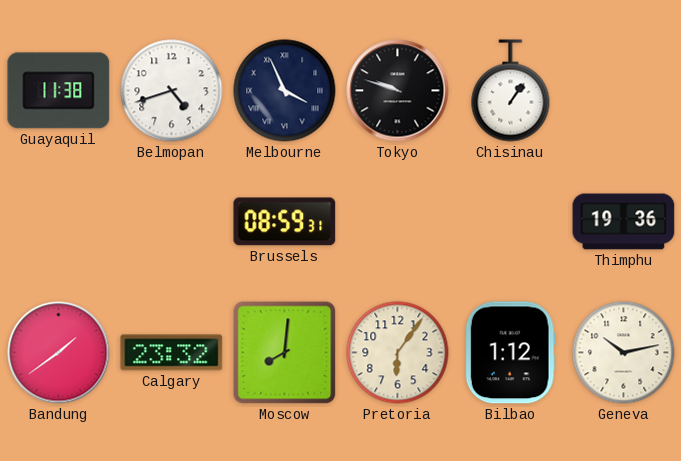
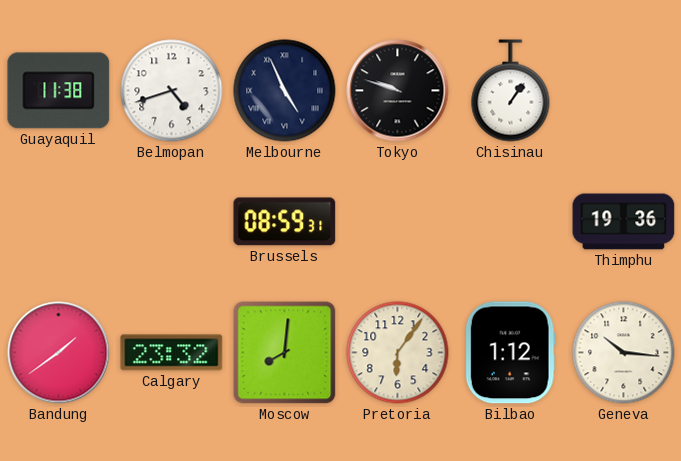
Melbourne: 3:56 -> 4:56 (285, 91)
Geneva: 10:13 -> 10:16 (624, 353)
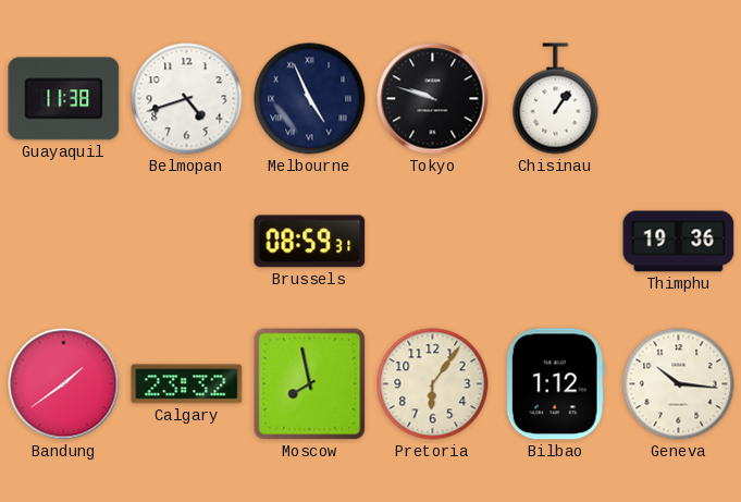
Moscow: 8:01 -> 7:58 (310, 384)
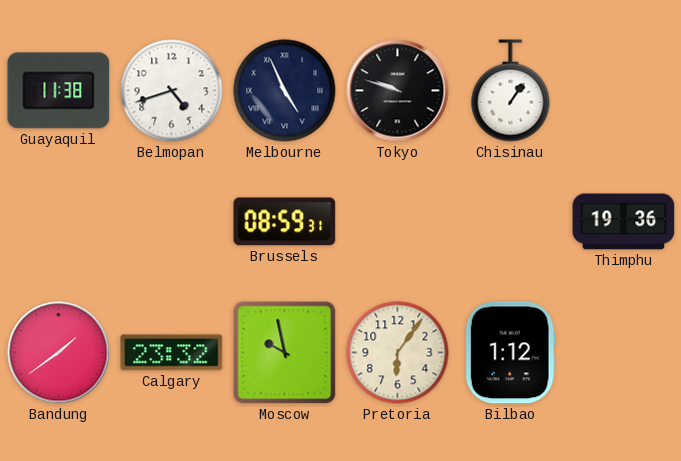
Moscow: 7:58 -> 9:58 (285, 353)
Geneva: 10:16 -> none (679, 384)
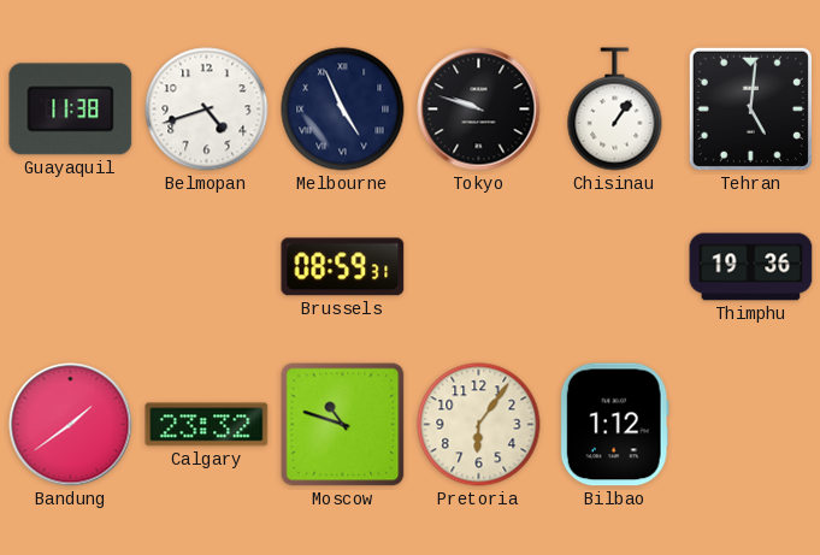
Tehran: none -> 5:01 (750, 108)
Moscow: 9:58 -> 10:48 (343, 425)
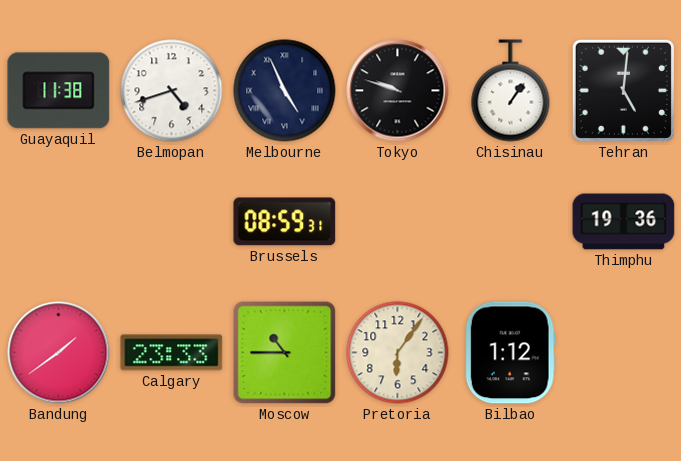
Calgary: 23:32 -> 23:33 (172, 353)
Moscow: 10:48 -> 10:45 (285, 353)
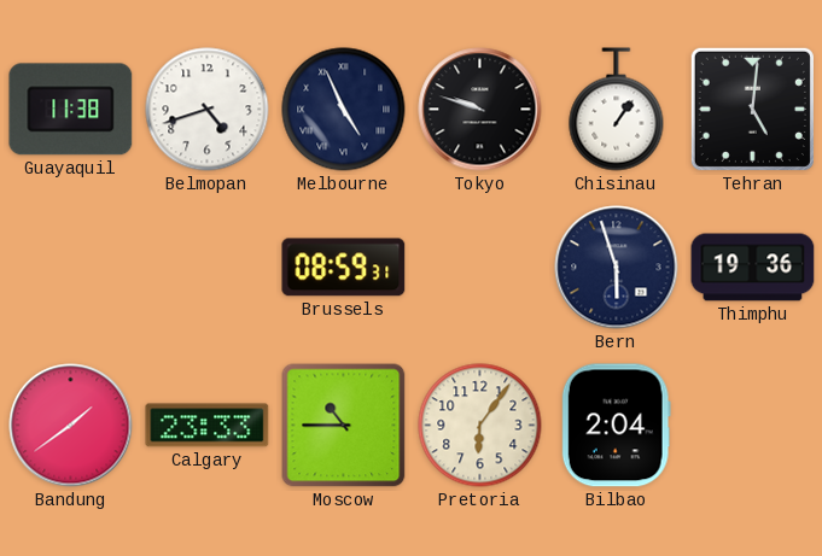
Bern: none -> 5:57 (617, 268)
Bilbao: 1:12 -> 2:04 (616, 426)
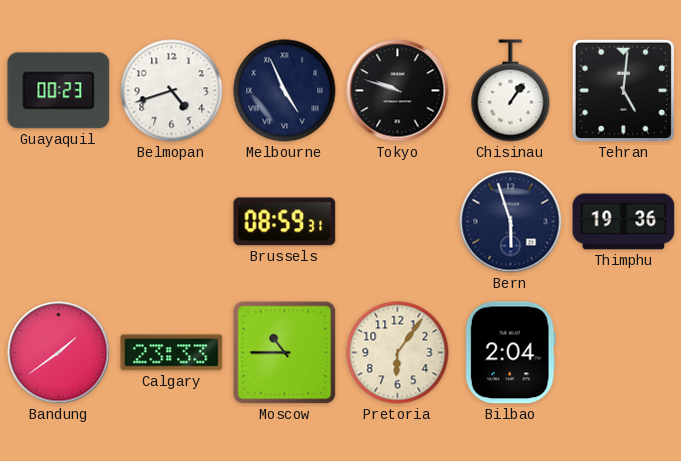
Guayaquil: 11:38 -> 00:23 (59, 91)
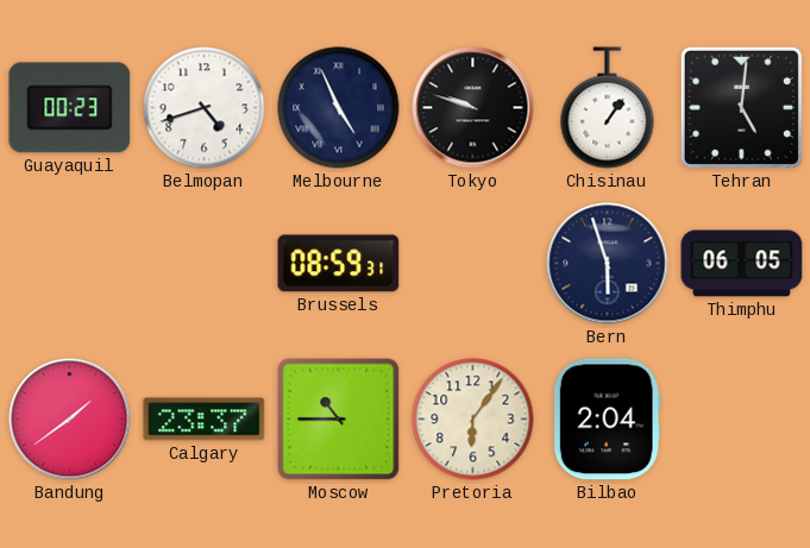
Thimphu: 19:36 -> 06:05 (742, 264)
Calgary: 23:33 -> 23:37 (205, 420)
